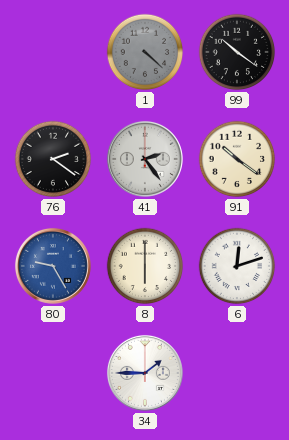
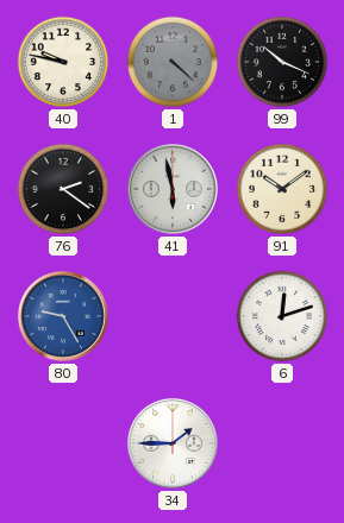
40: none -> 9:47 (63, 62)
99: 10:21 -> 10:19 (282, 62)
41: 2:24 -> 5:58 (173, 189)
91: 10:21 -> 10:09 (282, 189)
8: 6:00 -> none (145, 266)
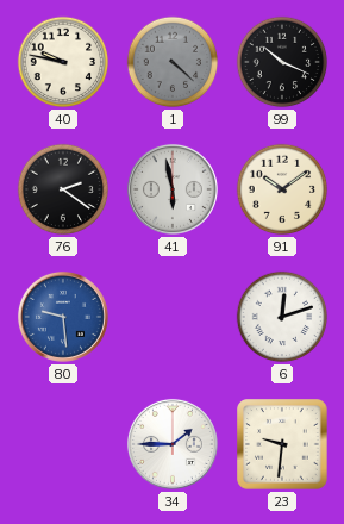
80: 9:25 -> 9:29 (63, 317)
23: none -> 9:31 (282, 444)
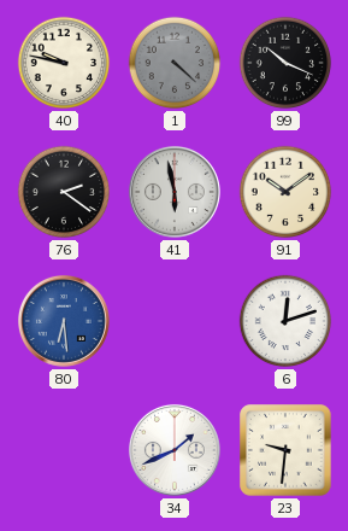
80: 9:29 -> 6:29 (64, 321)
34: 1:45 -> 1:41 (175, 450)
